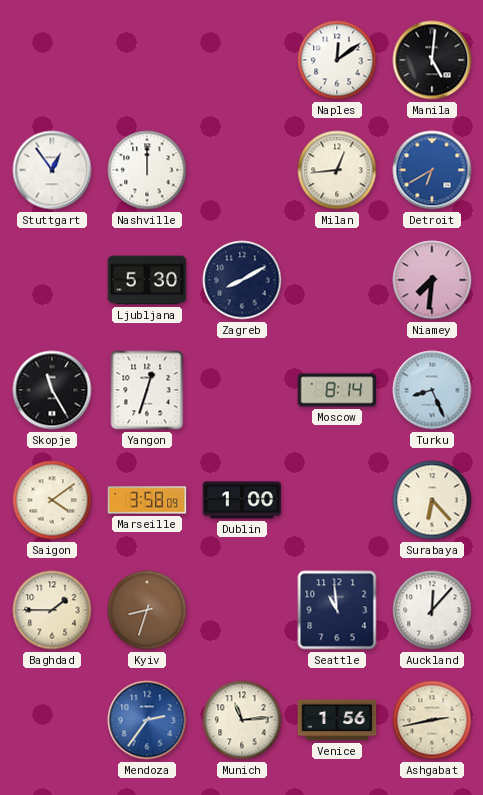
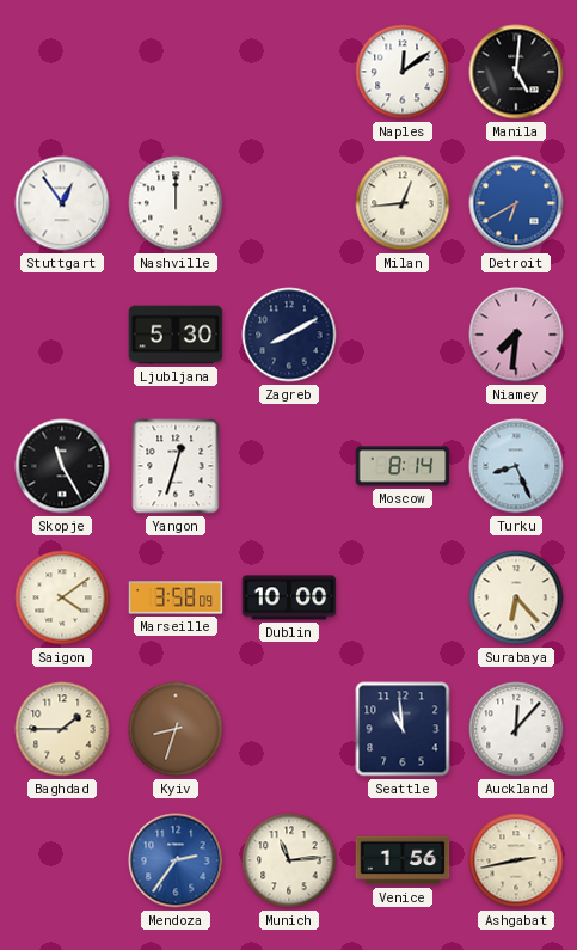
Dublin: 1:00 -> 10:00 (289, 597)
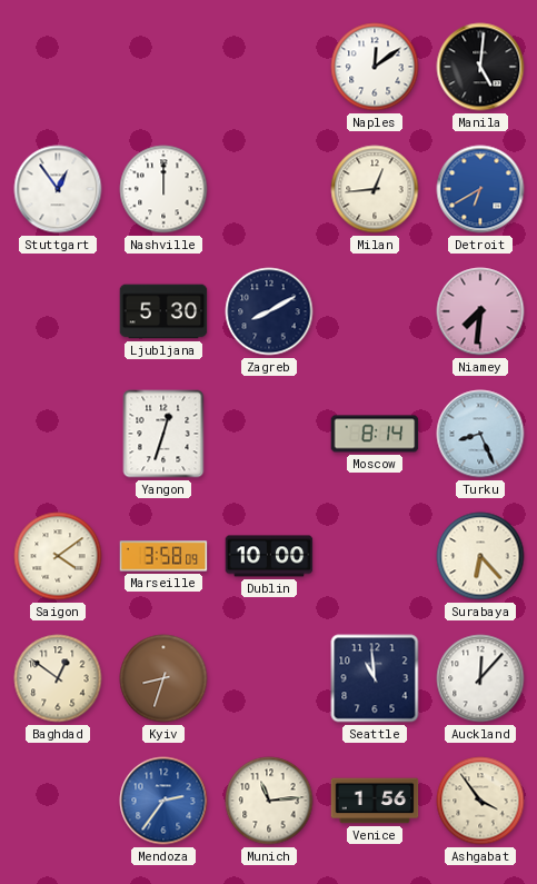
Skopje: 11:25 -> none (62, 466)
Baghdad: 1:45 -> 12:51 (58, 678)
Ashgabat: 2:43 -> 3:54 (480, 801)
